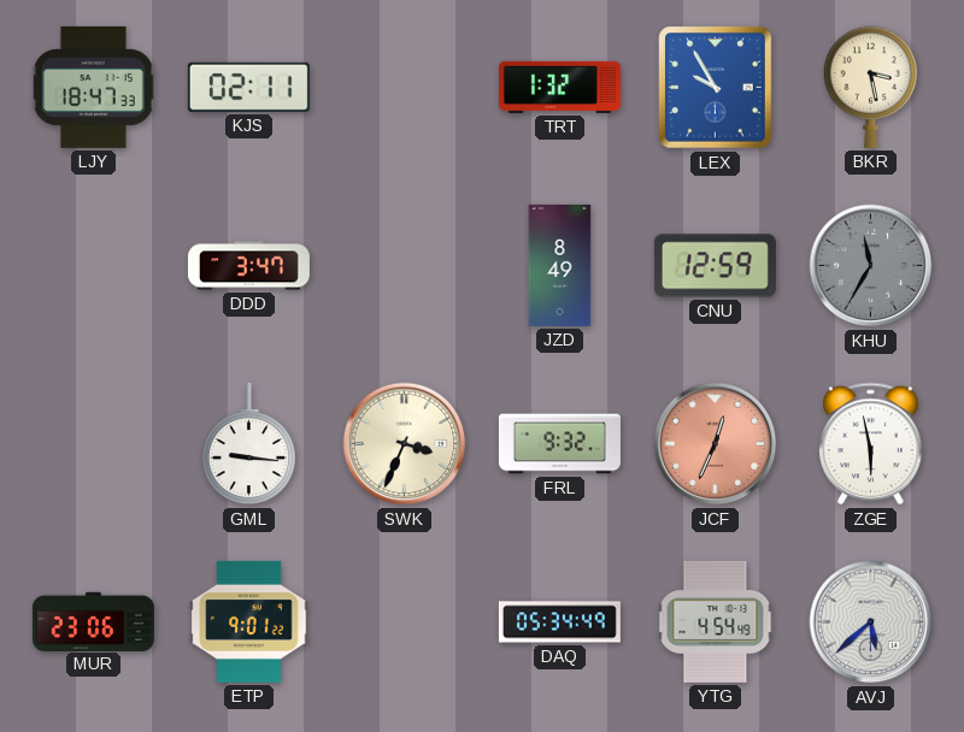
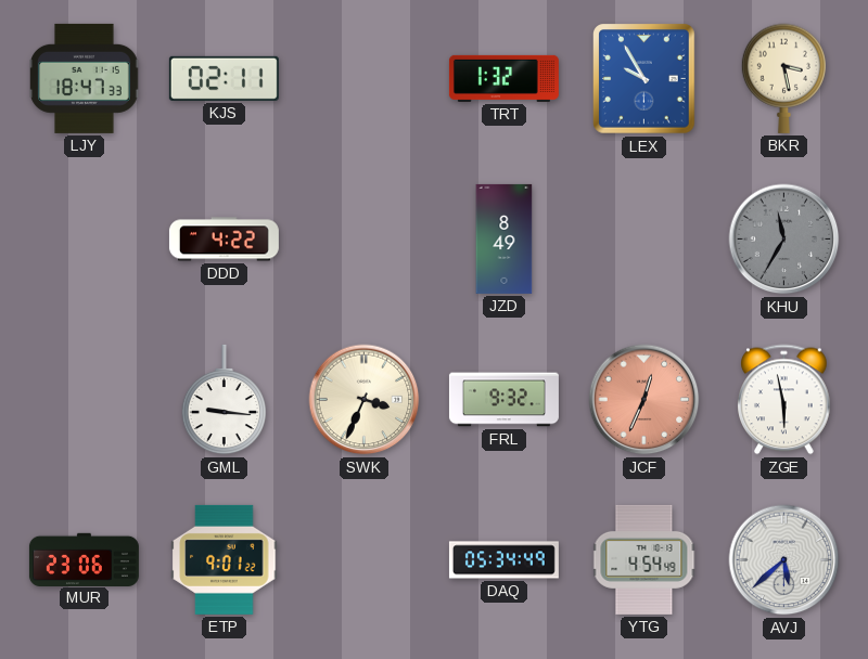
DDD: 3:47 -> 4:22 (224, 240)
CNU: 12:59 -> none (715, 266)
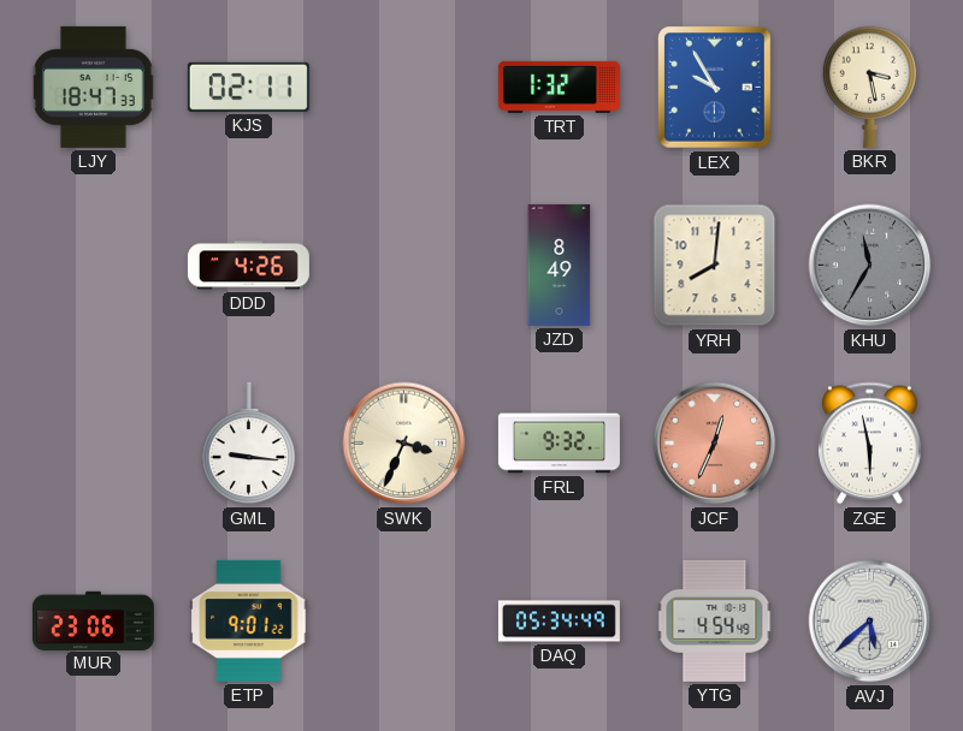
DDD: 4:22 -> 4:26 (248, 266)
YRH: none -> 8:01 (715, 266)
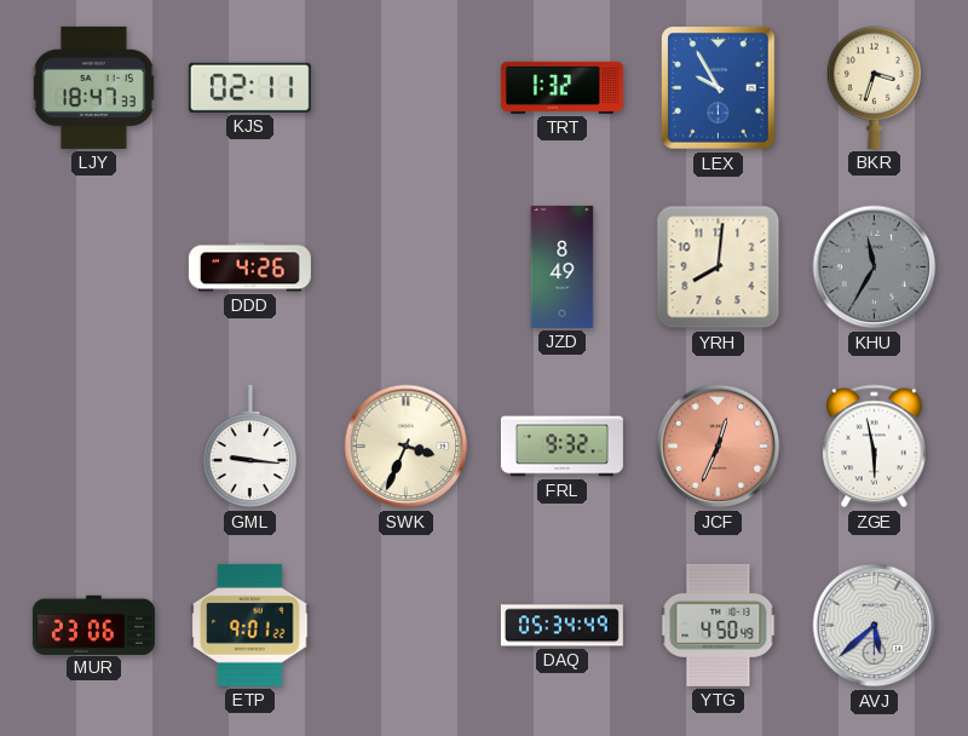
BKR: 3:28 -> 3:33 (874, 87)
YTG: 4:54 -> 4:50 (719, 625)
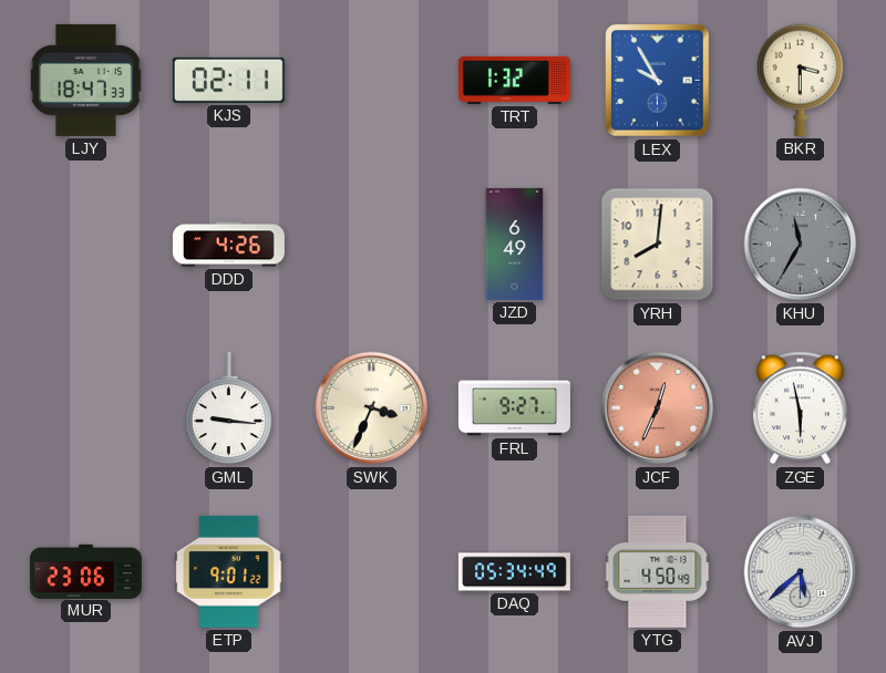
BKR: 3:33 -> 3:30 (800, 80)
JZD: 8:49 -> 6:49 (515, 244)
FRL: 9:32 -> 9:27 (514, 408)
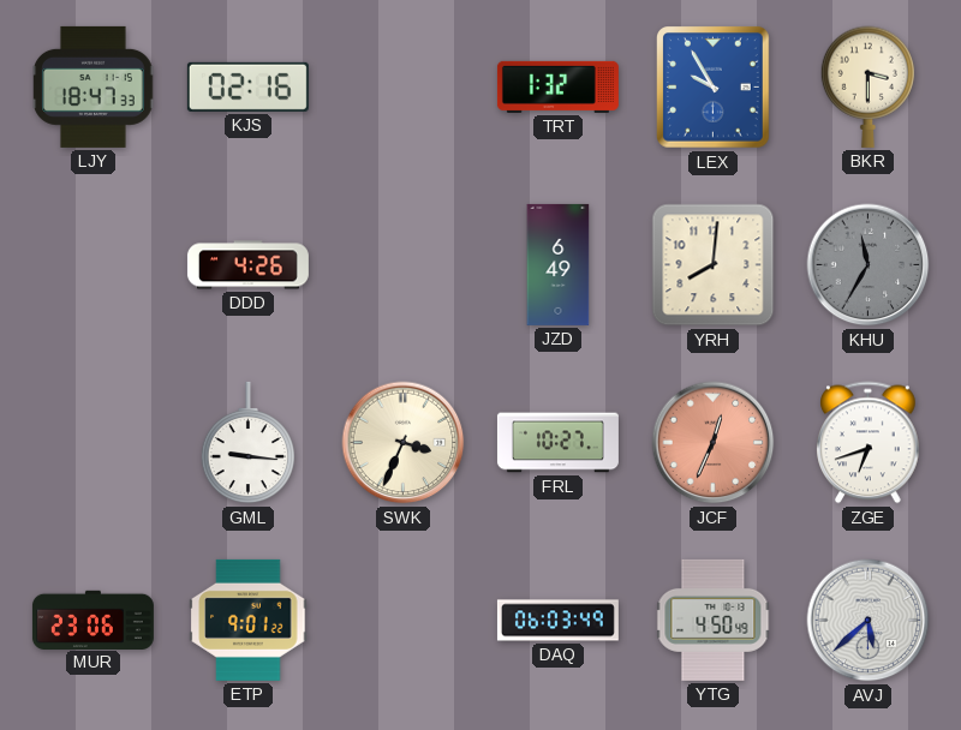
KJS: 02:11 -> 02:16 (247, 86)
FRL: 9:27 -> 10:27 (557, 443)
ZGE: 5:58 -> 6:42 (869, 443)
DAQ: 05:34 -> 06:03 (557, 621)
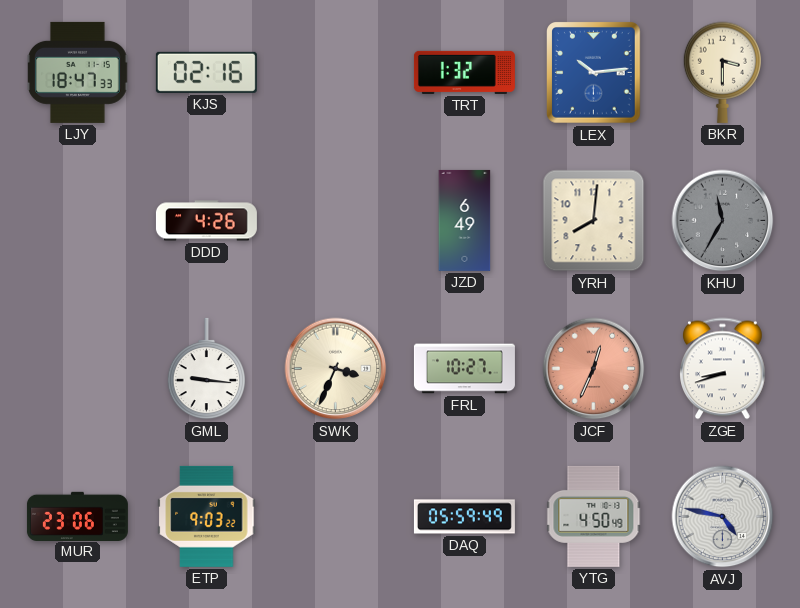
LEX: 9:55 -> 10:14 (594, 73)
ZGE: 6:42 -> 8:42 (723, 369)
ETP: 9:01 -> 9:03 (207, 516)
DAQ: 06:03 -> 05:59 (464, 517)
AVJ: 5:38 -> 4:47 (723, 517)
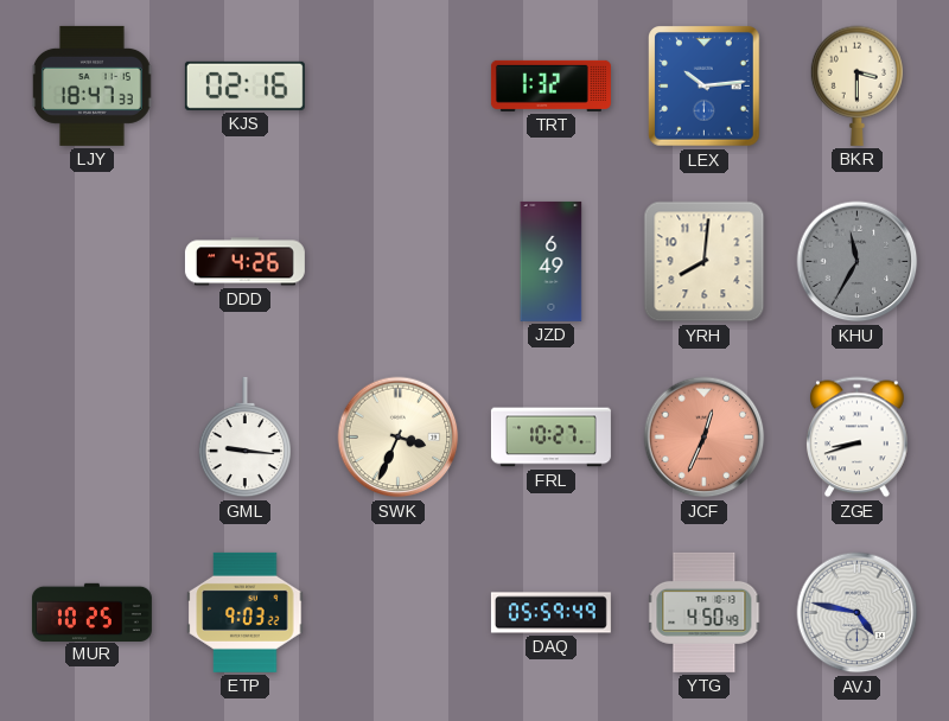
MUR: 23:06 -> 10:25 (91, 612)
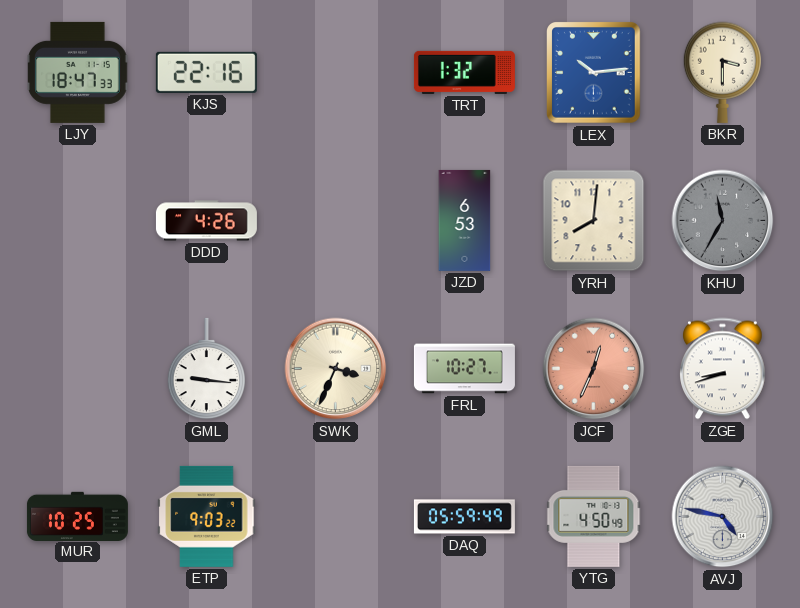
KJS: 02:16 -> 22:16 (206, 72)
JZD: 6:49 -> 6:53 (465, 220)
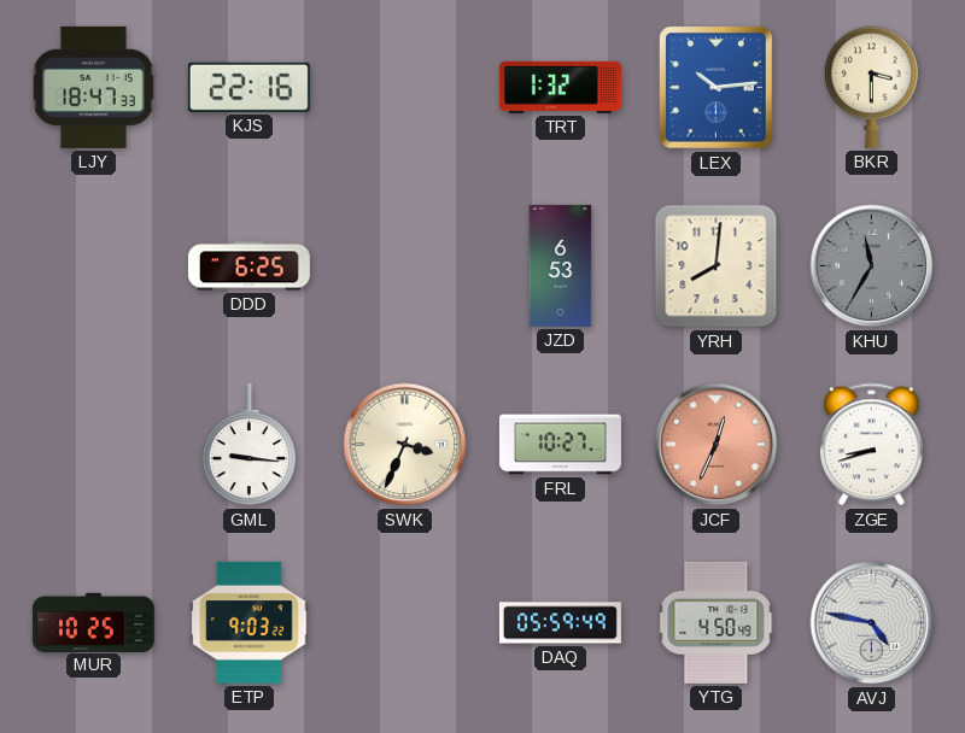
DDD: 4:26 -> 6:25 (248, 266)
